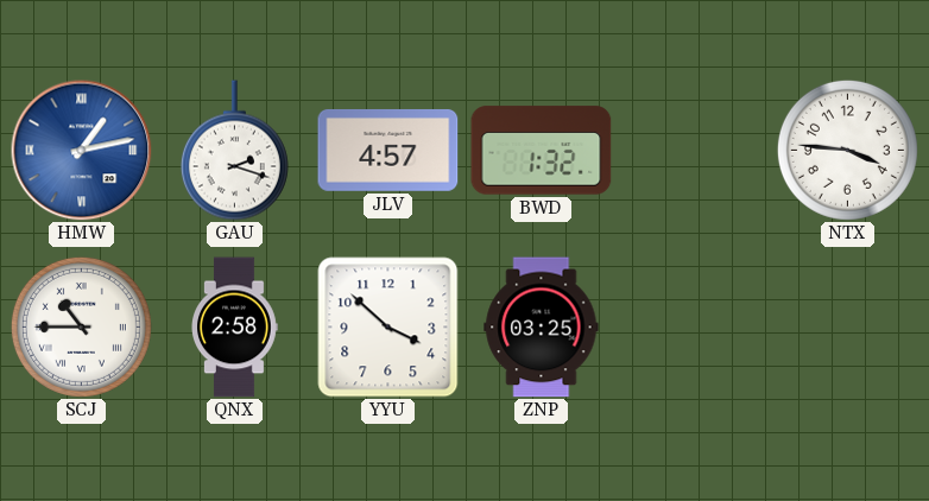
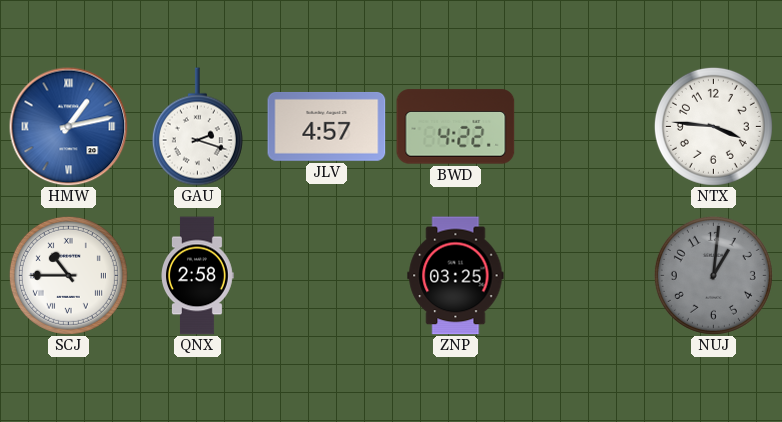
BWD: 1:32 -> 4:22 (456, 127)
YYU: 3:52 -> none (388, 328)
NUJ: none -> 1:01 (713, 275)
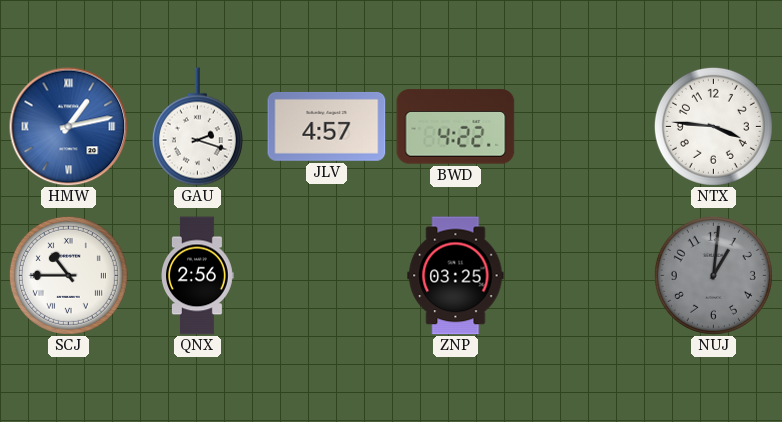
QNX: 2:58 -> 2:56 (198, 276)
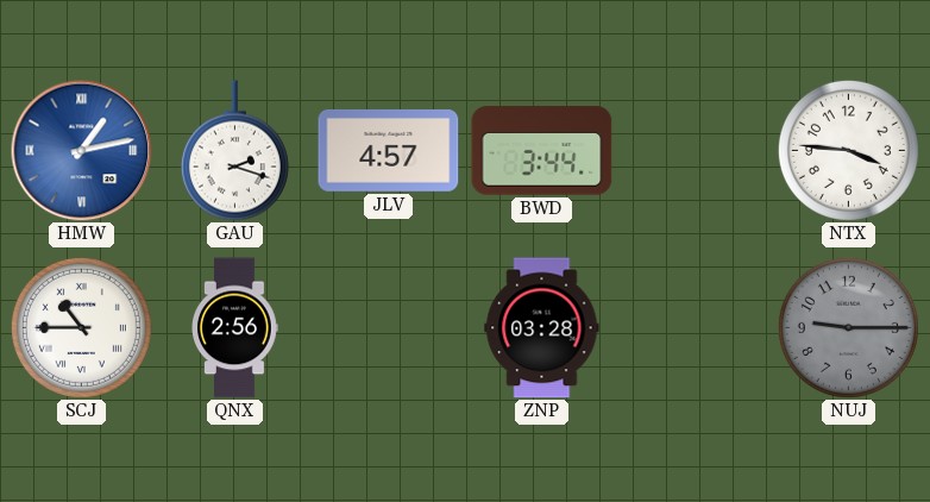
BWD: 4:22 -> 3:44 (542, 151)
ZNP: 03:25 -> 03:28 (542, 328)
NUJ: 1:01 -> 9:15 (848, 327)
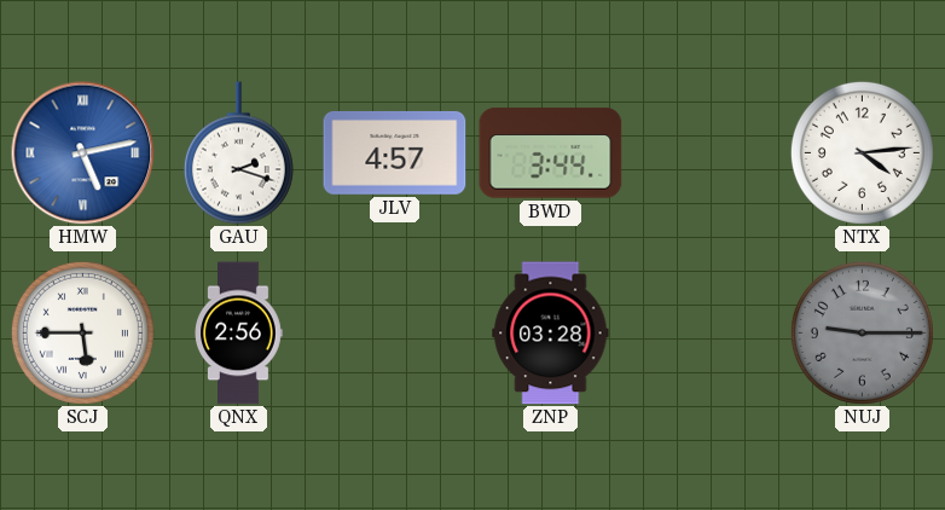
HMW: 1:13 -> 5:13 (83, 153)
NTX: 3:46 -> 4:14 (862, 152)
SCJ: 10:45 -> 5:45 (82, 332)
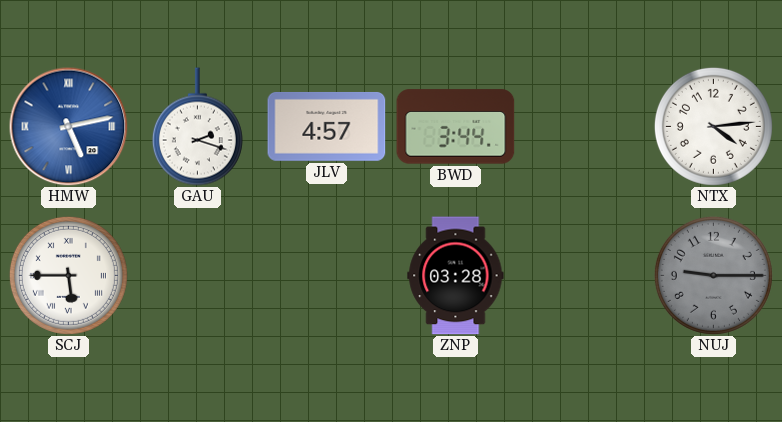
QNX: 2:56 -> none (239, 334)
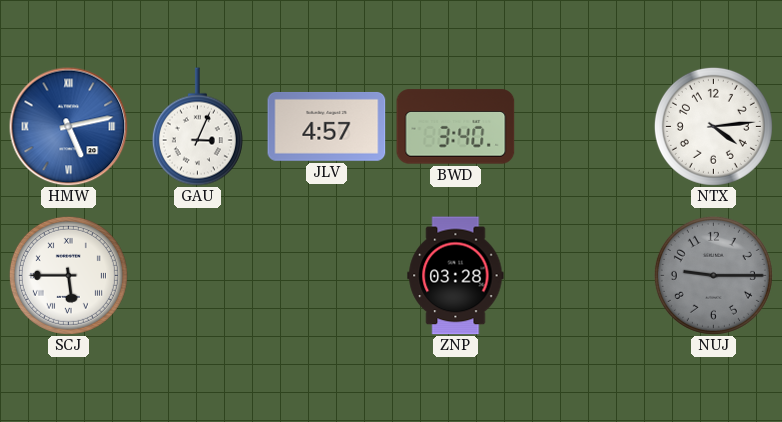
GAU: 2:18 -> 3:04 (197, 127)
BWD: 3:44 -> 3:40 (456, 127)
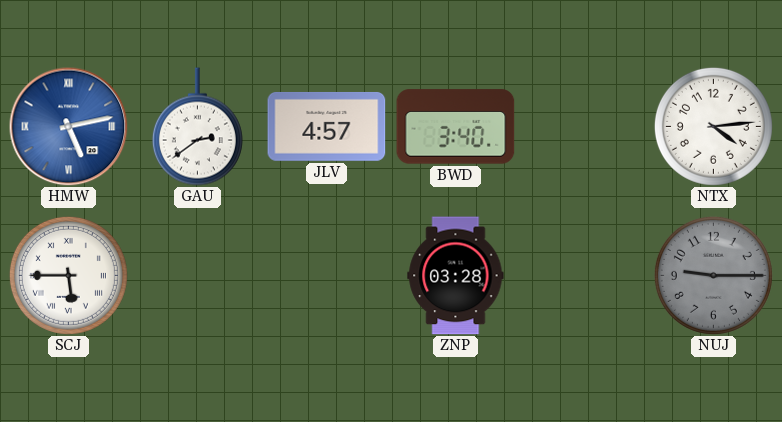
GAU: 3:04 -> 2:39 (197, 127)
